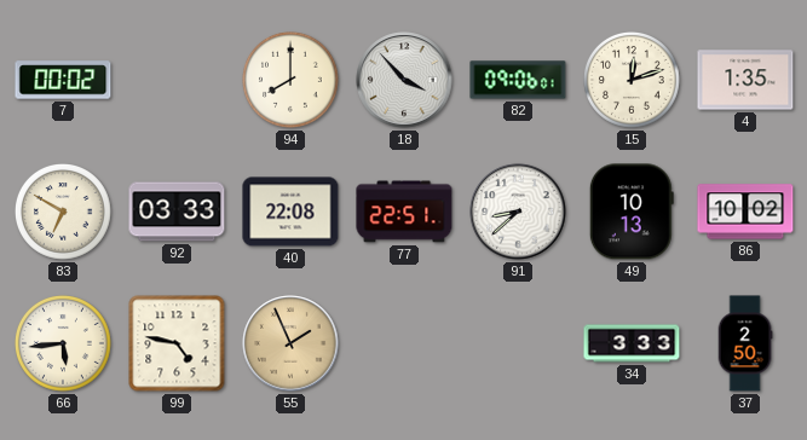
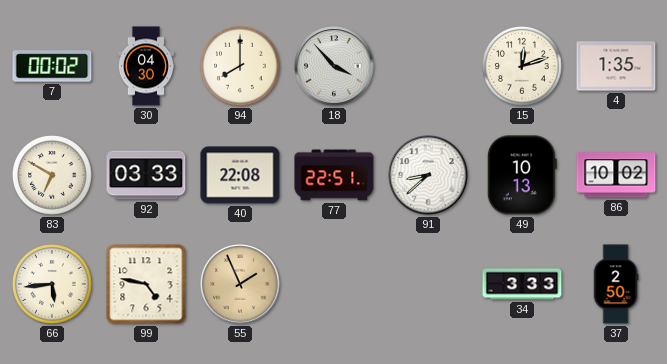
30: none -> 04:30 (145, 66)
82: 09:06 -> none (518, 80)
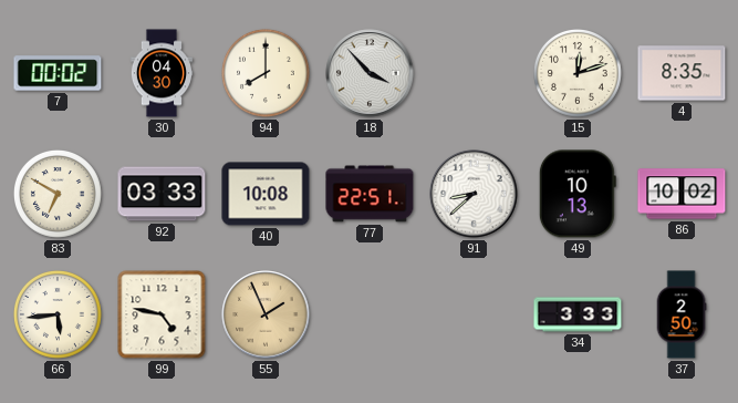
4: 1:35 -> 8:35 (682, 73)
40: 22:08 -> 10:08 (266, 194)
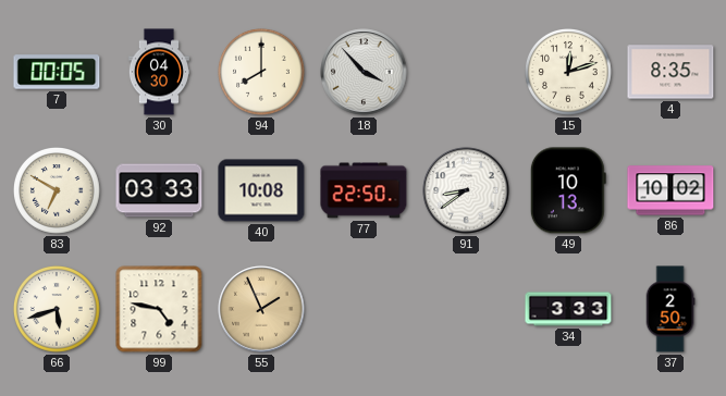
7: 00:02 -> 00:05 (57, 72)
77: 22:51 -> 22:50 (364, 190)
91: 8:38 -> 8:39 (466, 190)
66: 5:44 -> 5:42 (58, 310)
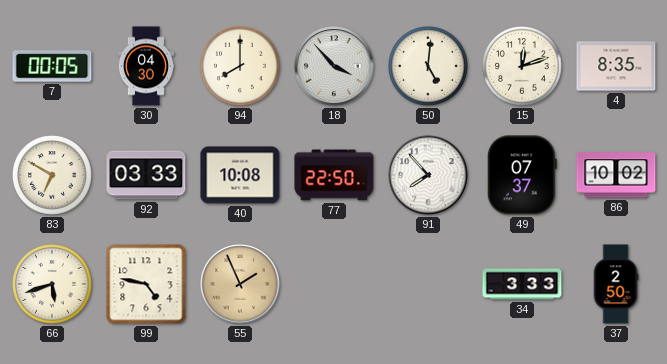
50: none -> 5:01 (429, 67)
91: 8:39 -> 7:53 (428, 175)
49: 10:13 -> 07:37 (522, 175)
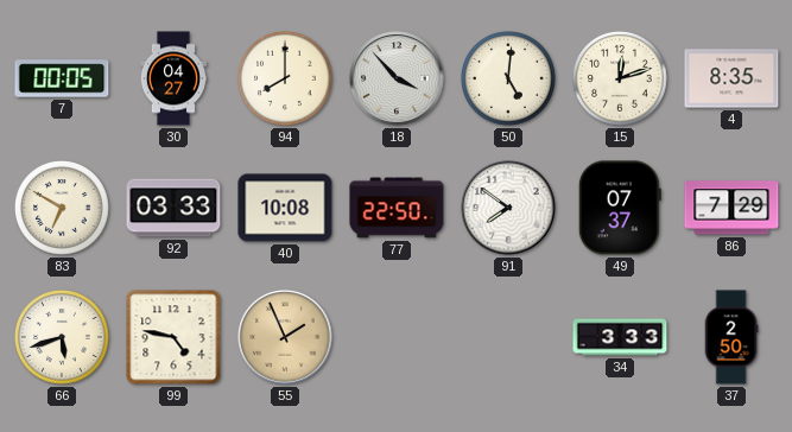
30: 04:30 -> 04:27 (172, 78)
91: 7:53 -> 7:51 (508, 208)
86: 10:02 -> 7:29 (731, 208)
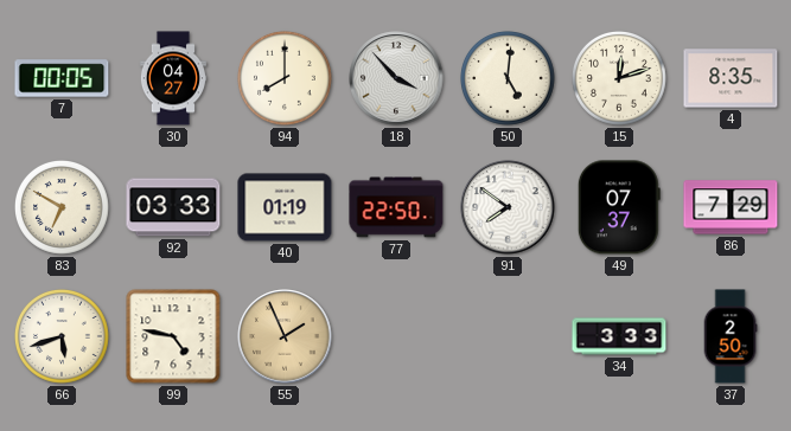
40: 10:08 -> 01:19 (285, 207)
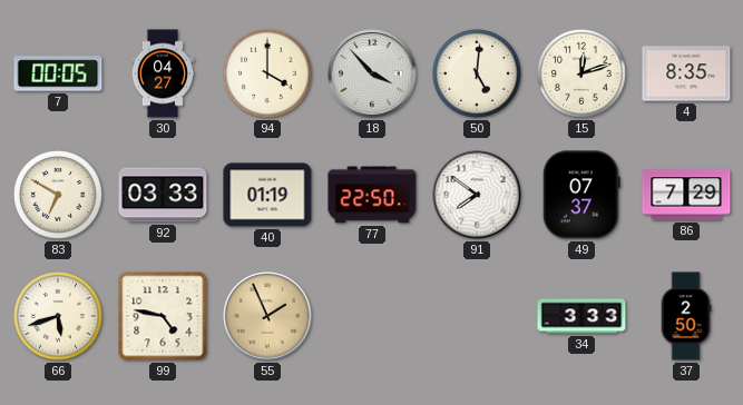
94: 8:00 -> 4:00 (268, 75)
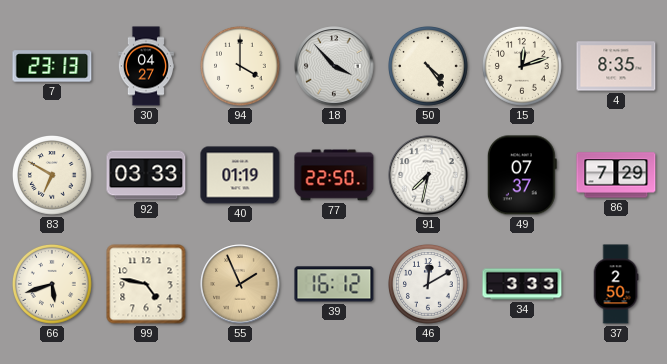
7: 00:05 -> 23:13 (52, 66)
50: 5:01 -> 4:24 (429, 67)
91: 7:51 -> 7:32 (428, 175)
39: none -> 16:12 (334, 284)
46: none -> 12:10 (429, 285)
